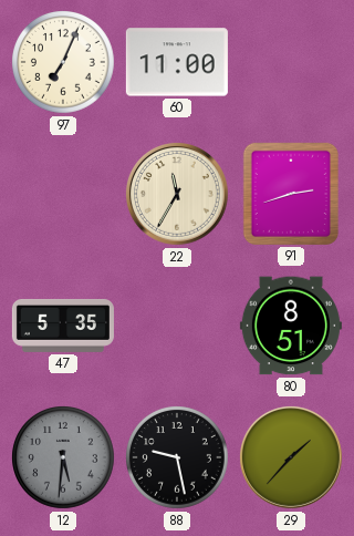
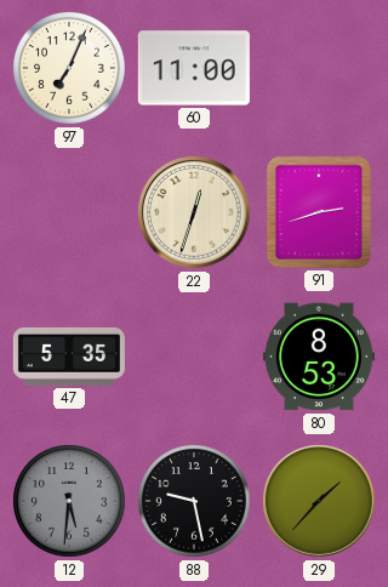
22: 11:35 -> 12:33 (194, 212)
80: 8:51 -> 8:53 (319, 357)
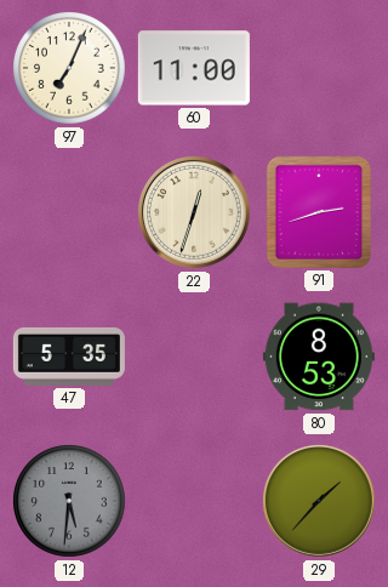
88: 9:28 -> none (195, 502)
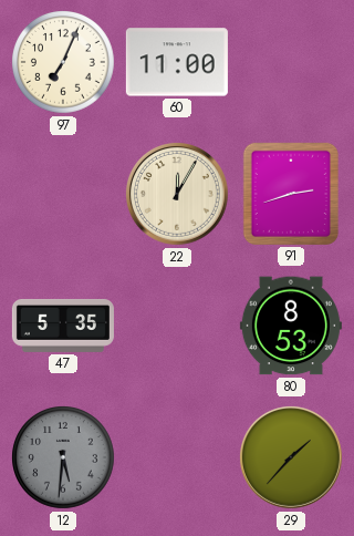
22: 12:33 -> 12:05 (177, 194)
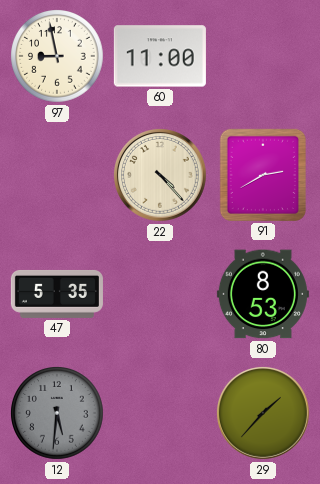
97: 7:04 -> 8:58 (58, 57)
22: 12:05 -> 4:23 (160, 175)
91: 2:42 -> 2:40 (263, 175)
